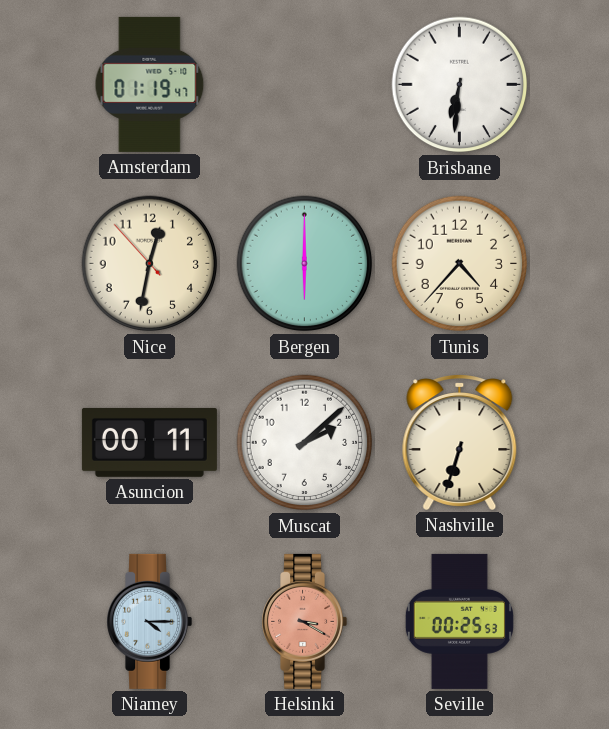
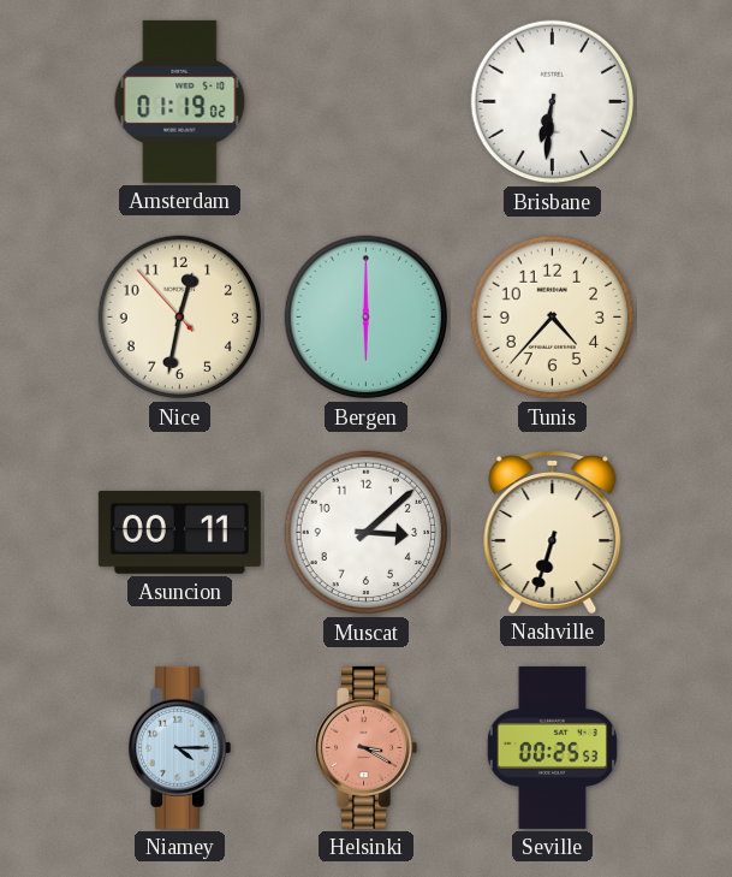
Amsterdam: 01:19:47 -> 01:19:02 (180, 101)
Muscat: 2:08 -> 3:08 (367, 533)
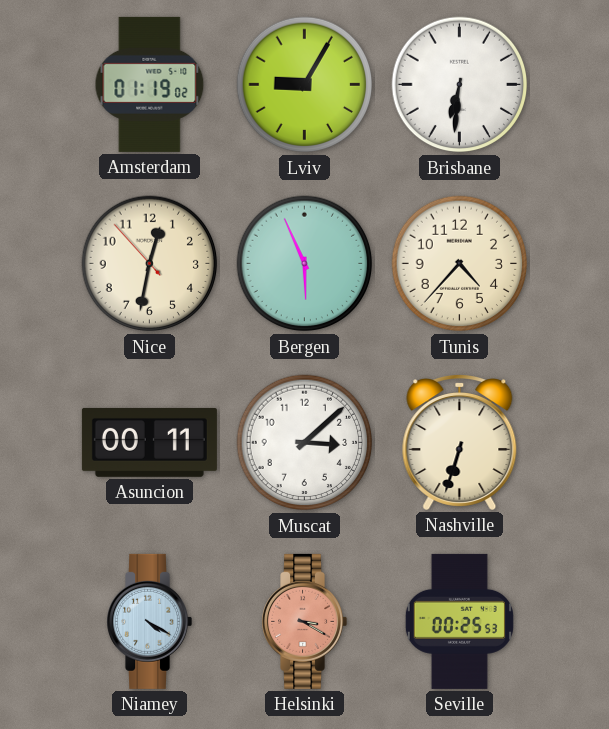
Lviv: none -> 9:05 (305, 85)
Bergen: 6:00 -> 5:56 (305, 264)
Niamey: 4:15 -> 4:20 (149, 621)
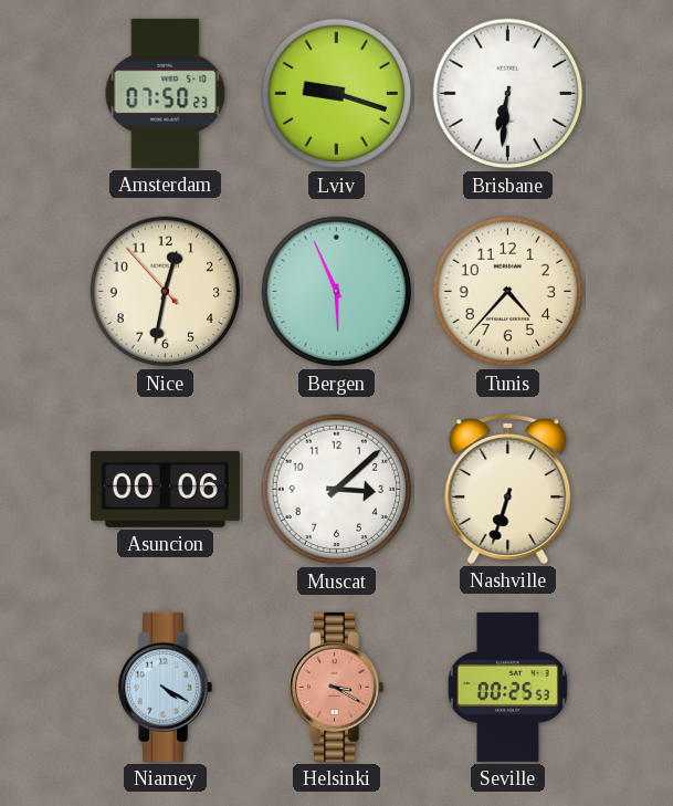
Amsterdam: 01:19 -> 07:50 (166, 93)
Lviv: 9:05 -> 9:18 (337, 94)
Asuncion: 00:11 -> 00:06 (165, 489)
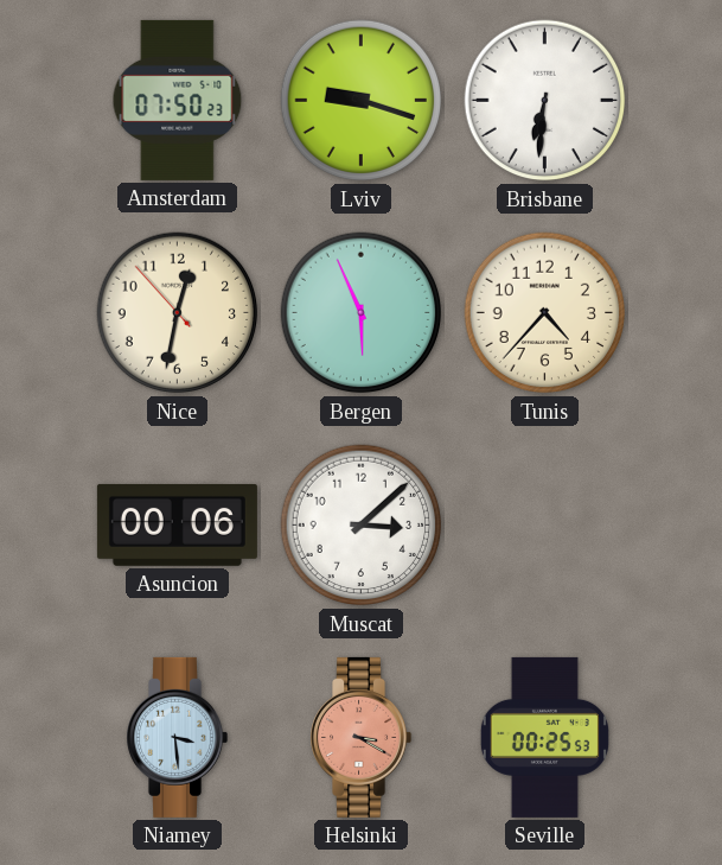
Nashville: 6:33 -> none (508, 490)
Niamey: 4:20 -> 3:29 (177, 737)
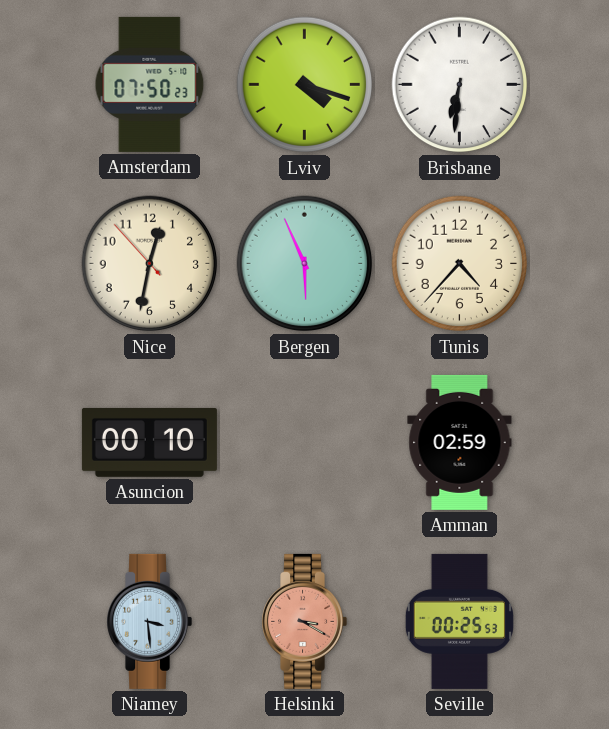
Lviv: 9:18 -> 4:18 (305, 85)
Asuncion: 00:06 -> 00:10 (149, 442)
Muscat: 3:08 -> none (362, 526)
Amman: none -> 02:59 (460, 442)
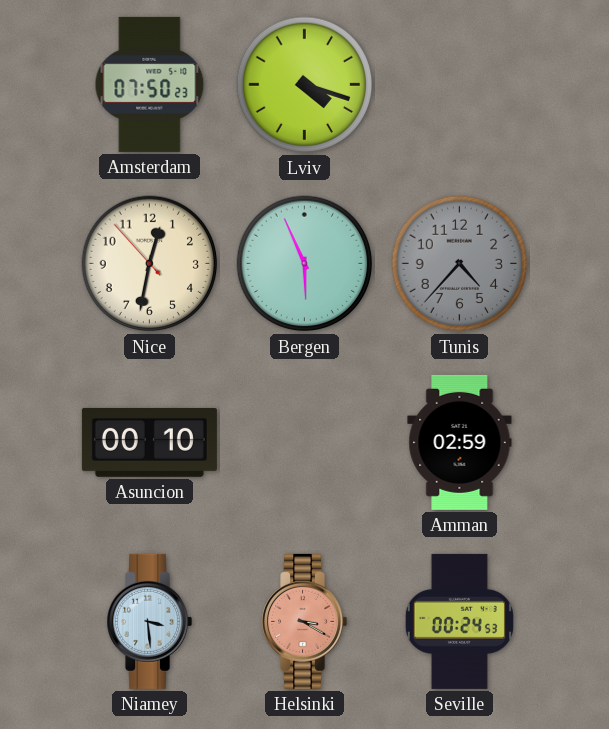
Brisbane: 6:31 -> none (460, 85)
Tunis dial: cream -> grey (460, 264)
Seville: 00:25 -> 00:24 (459, 621)
